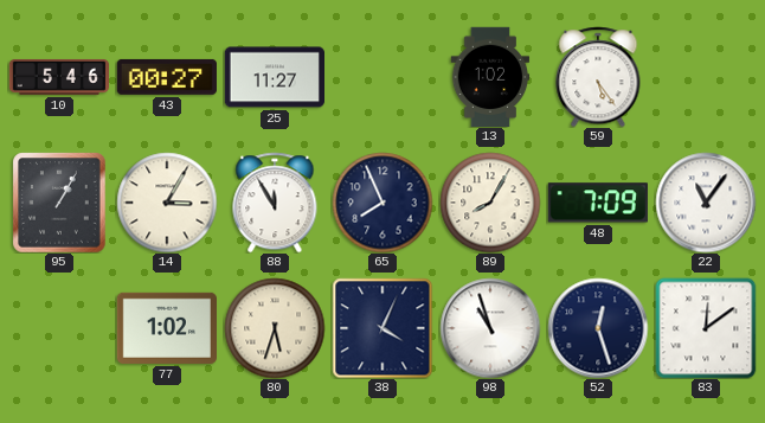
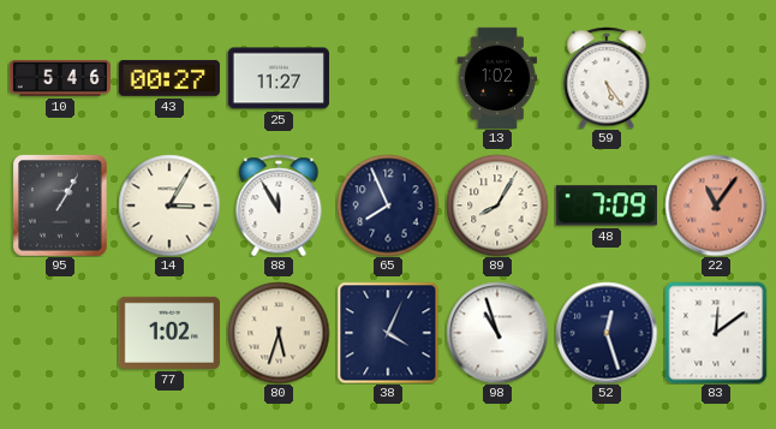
22 dial: white -> salmon (716, 205)
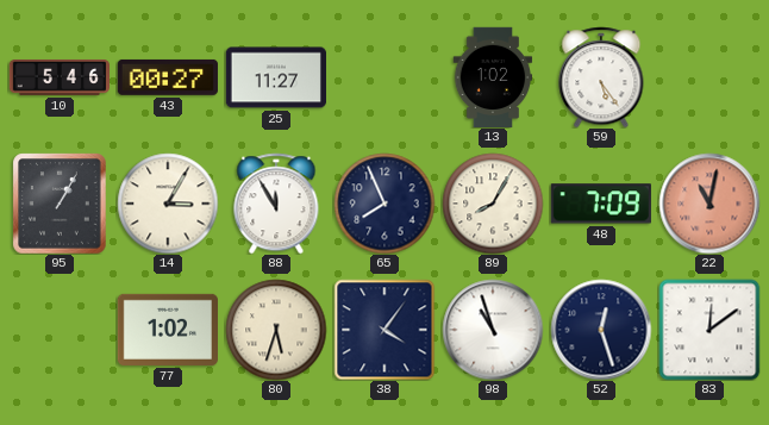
22: 11:06 -> 11:02 (709, 204)
38: 4:04 -> 4:06 (384, 330)
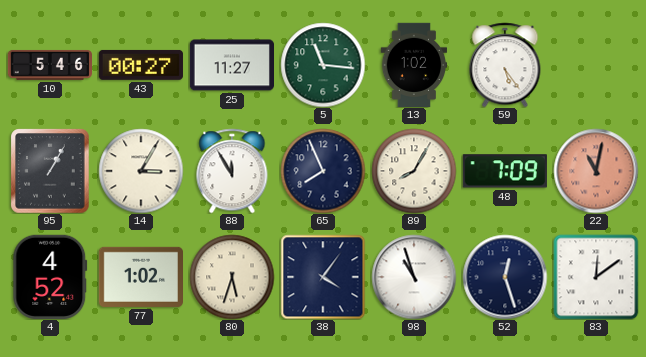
5: none -> 11:16 (323, 65)
4: none -> 4:52 (50, 277)
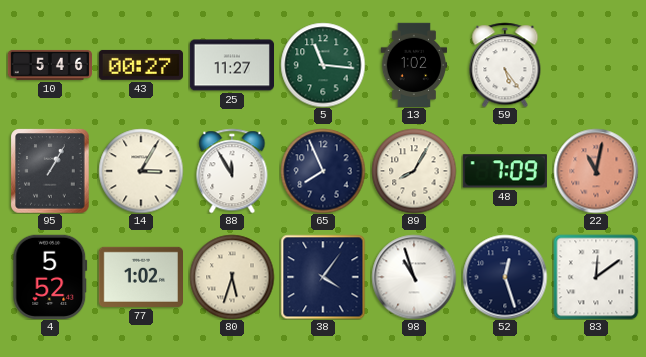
4: 4:52 -> 5:52 (50, 277)
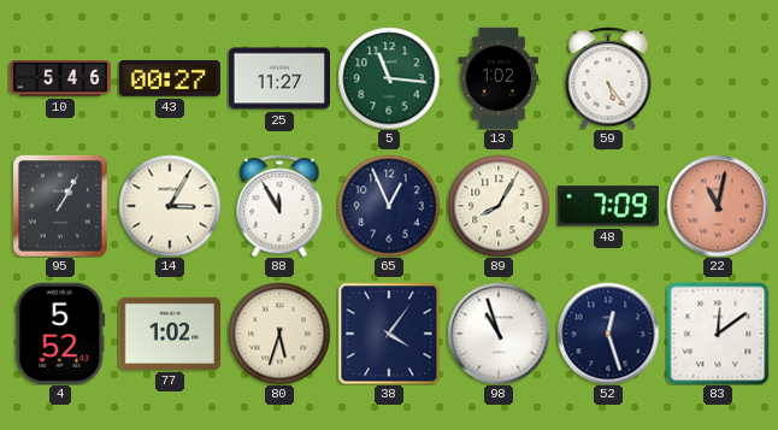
65: 7:56 -> 12:56 (389, 206)
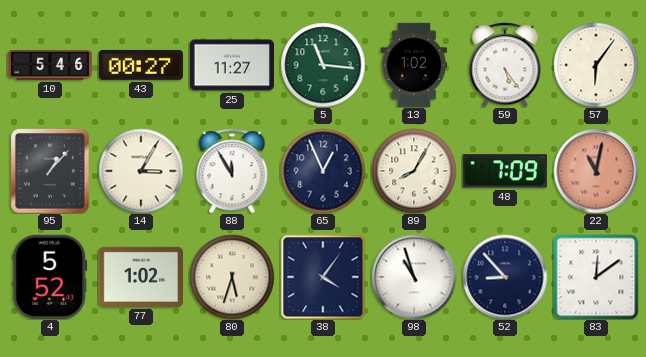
57: none -> 6:06 (596, 65)
95: 1:05 -> 1:07 (50, 171)
52: 12:27 -> 8:53 (505, 277)
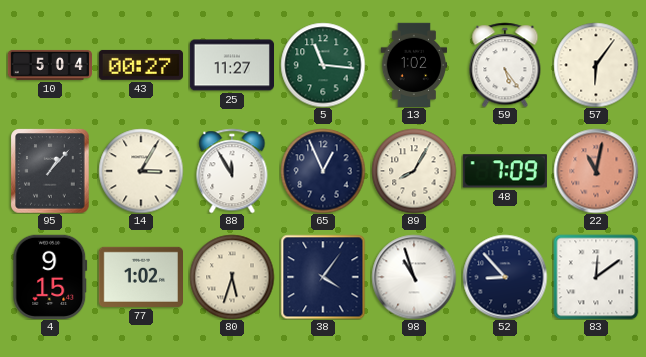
10: 5:46 -> 5:04 (49, 65)
4: 5:52 -> 9:15 (50, 277)
